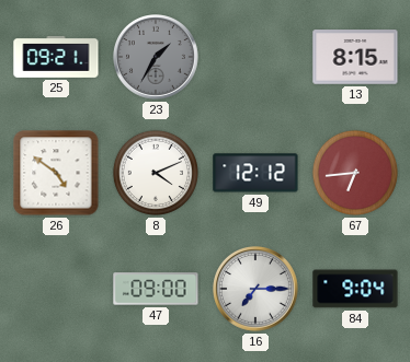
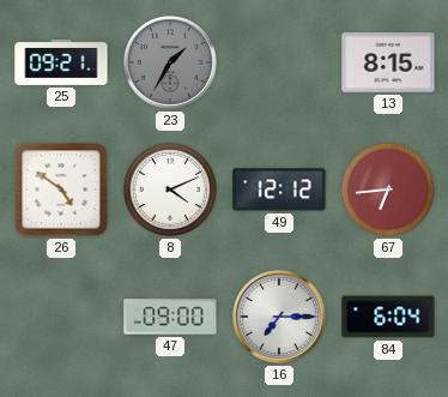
84: 9:04 -> 6:04 (388, 317)
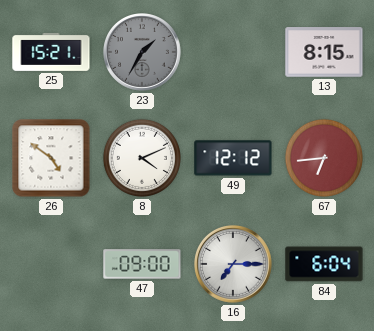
25: 09:21 -> 15:21 (51, 52)
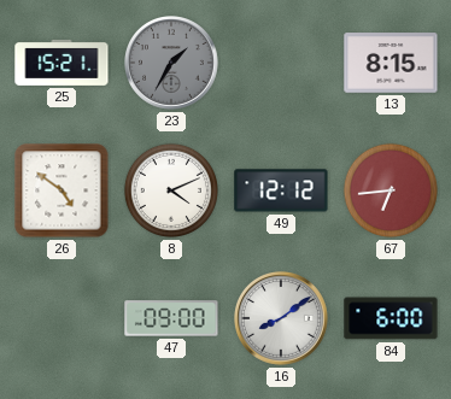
16: 7:15 -> 8:09 (282, 319)
84: 6:04 -> 6:00 (391, 318)
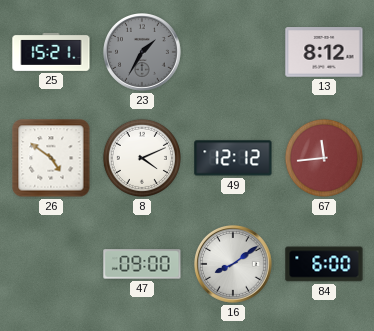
13: 8:15 -> 8:12 (324, 52)
67: 6:44 -> 11:44 (324, 158)
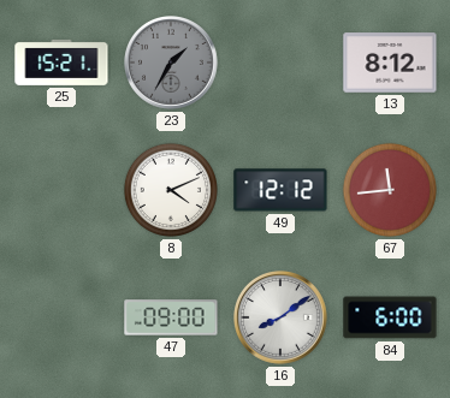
26: 4:51 -> none (51, 158)
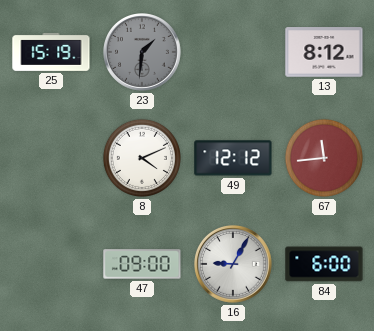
25: 15:21 -> 15:19 (51, 52)
23: 1:35 -> 1:31 (143, 53)
16: 8:09 -> 9:05 (234, 265)
